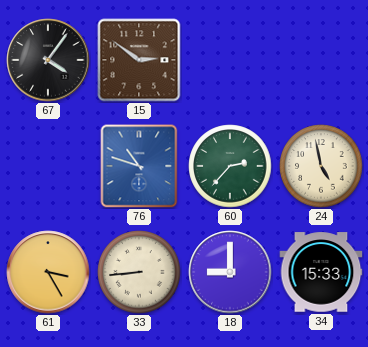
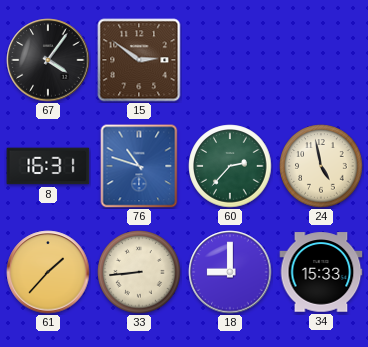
8: none -> 16:31 (48, 166)
61: 3:25 -> 1:37 (48, 272)
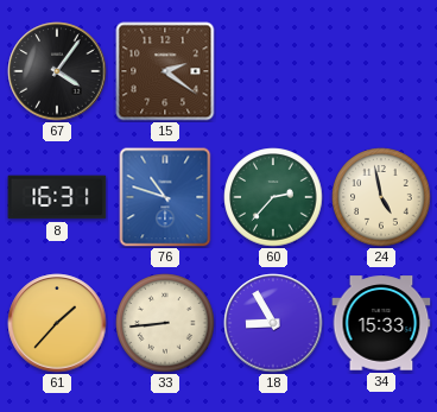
15: 2:51 -> 2:21 (165, 71)
18: 9:00 -> 8:55 (273, 323)
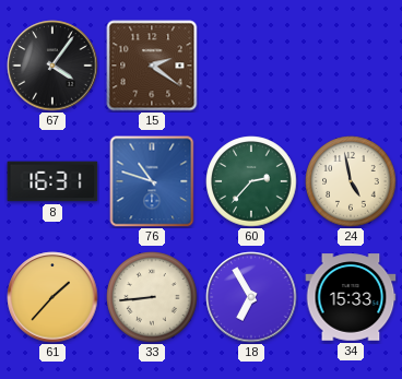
18: 8:55 -> 6:55 (251, 297)
